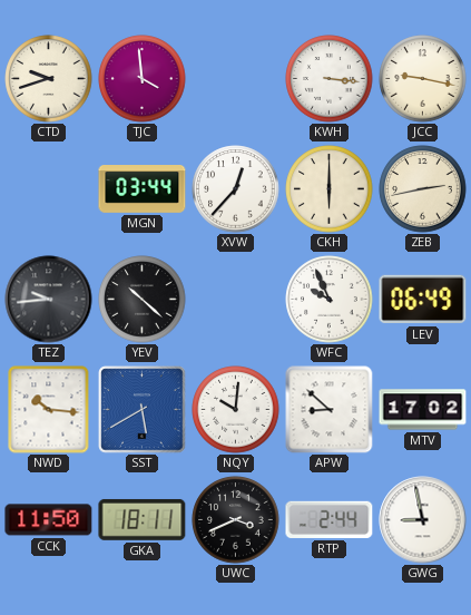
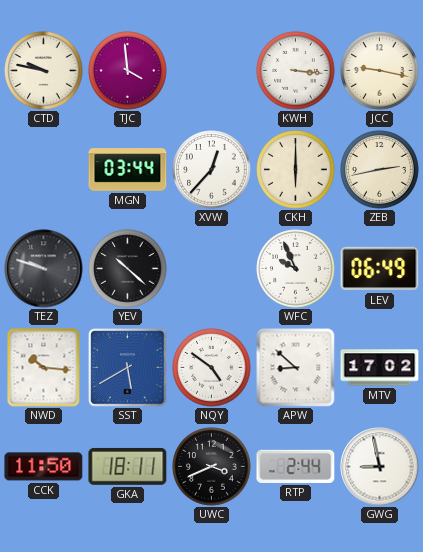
CTD: 9:42 -> 9:47 (44, 71)
TEZ: 9:44 -> 9:48 (44, 269)
NQY: 10:01 -> 4:51 (212, 368)
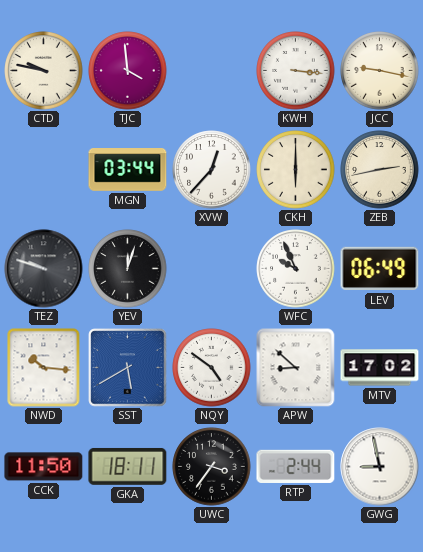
YEV: 10:22 -> 12:03 (128, 269)
UWC: 3:41 -> 3:36 (212, 467)
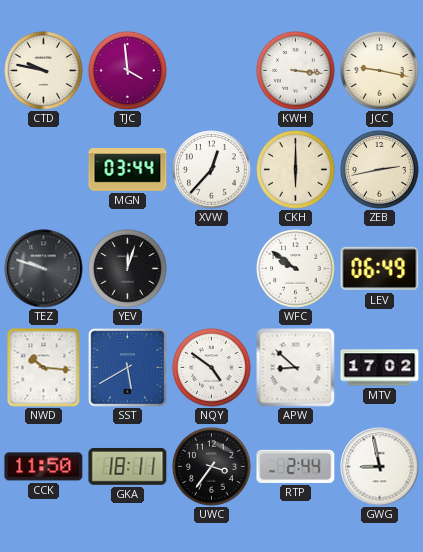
WFC: 9:56 -> 9:51 (296, 269)
